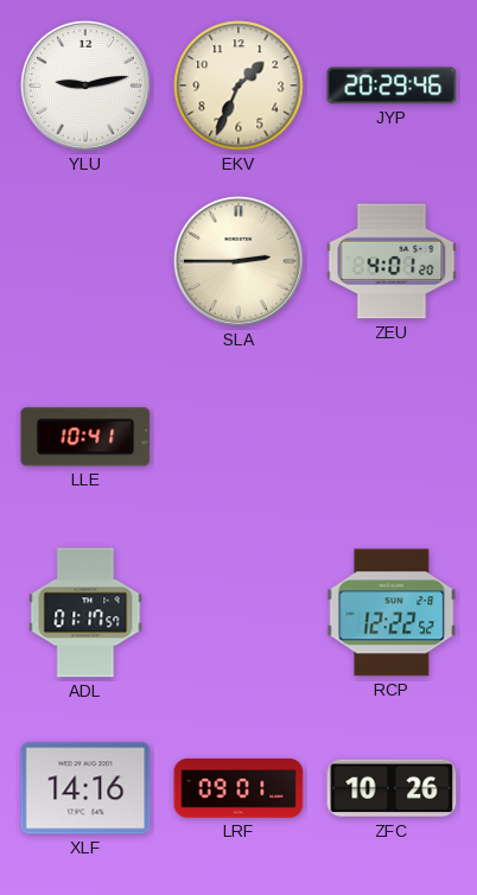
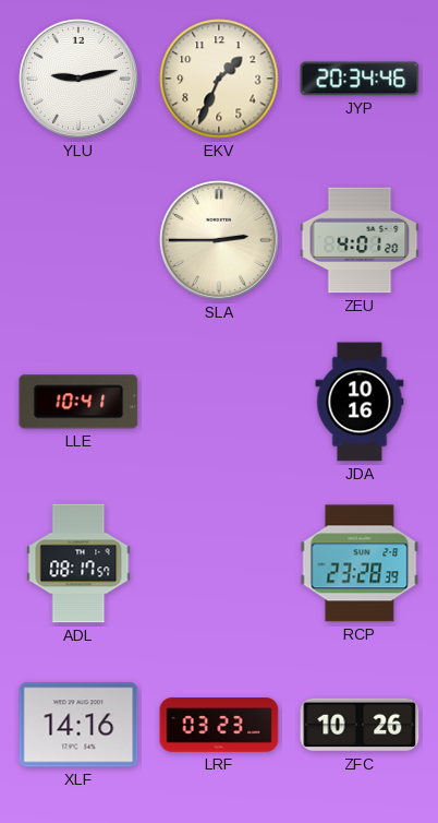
JYP: 20:29 -> 20:34 (360, 79)
JDA: none -> 10:16 (360, 402)
ADL: 01:17 -> 08:17 (78, 563)
RCP: 12:22 -> 23:28 (360, 563)
LRF: 09:01 -> 03:23 (219, 725)
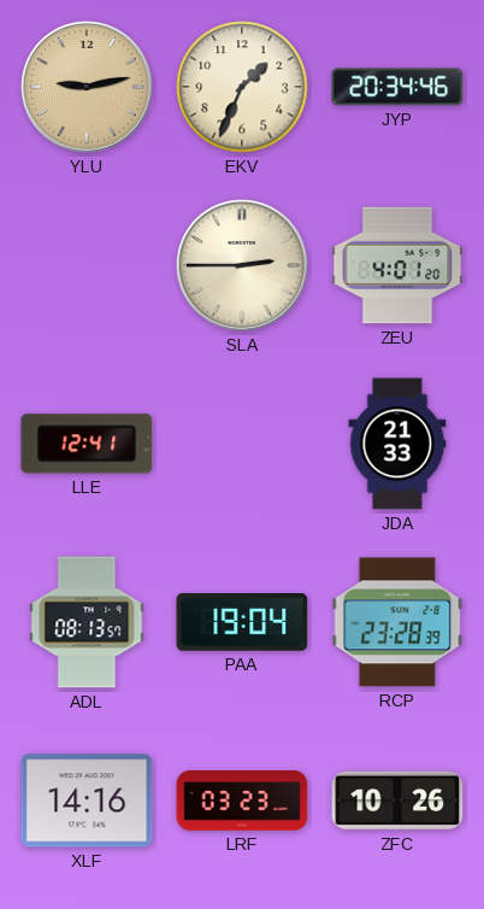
YLU dial: white -> champagne (87, 87)
LLE: 10:41 -> 12:41 (87, 444)
JDA: 10:16 -> 21:33 (397, 444)
ADL: 08:17 -> 08:13 (87, 622)
PAA: none -> 19:04 (242, 623)
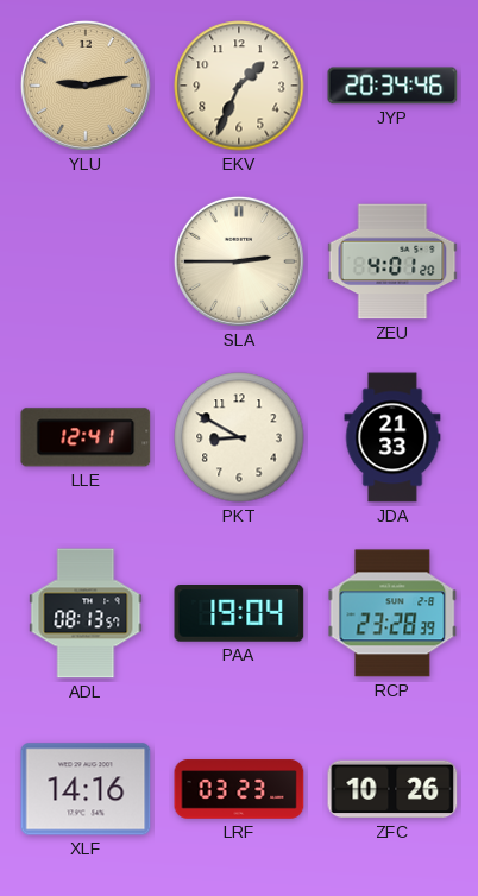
PKT: none -> 8:50 (239, 437)
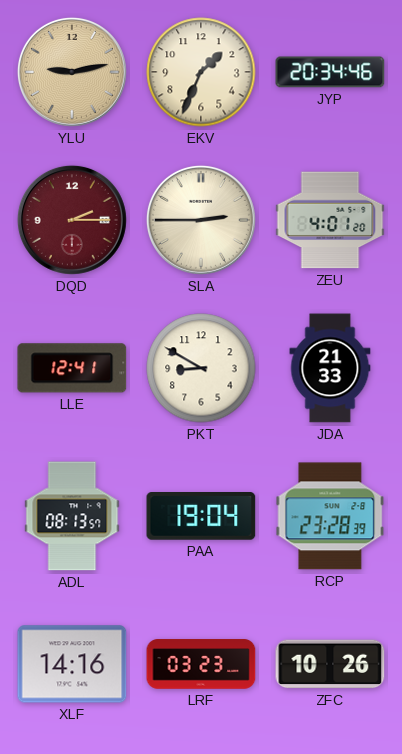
DQD: none -> 2:15 (72, 220)
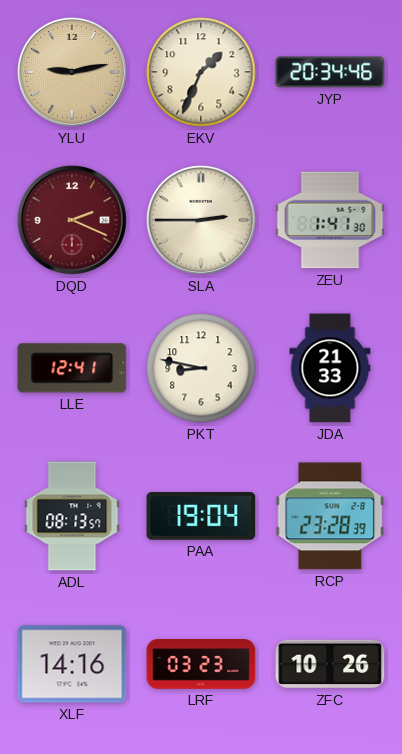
DQD: 2:15 -> 2:19 (72, 220)
ZEU: 4:01 -> 1:41 (330, 220)
PKT: 8:50 -> 8:47 (201, 368)
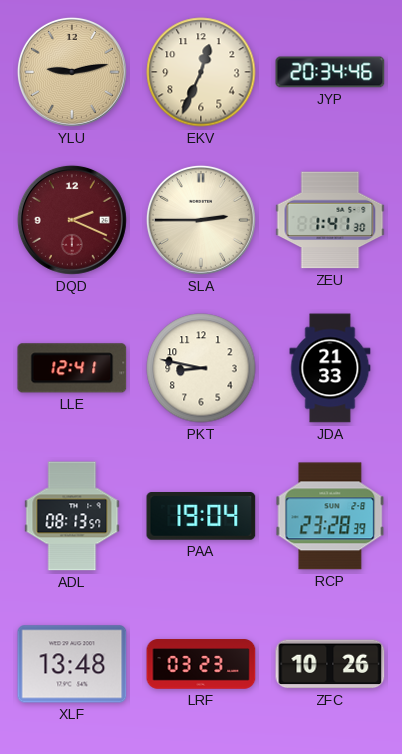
EKV: 1:34 -> 12:34 (201, 72)
XLF: 14:16 -> 13:48 (72, 664)
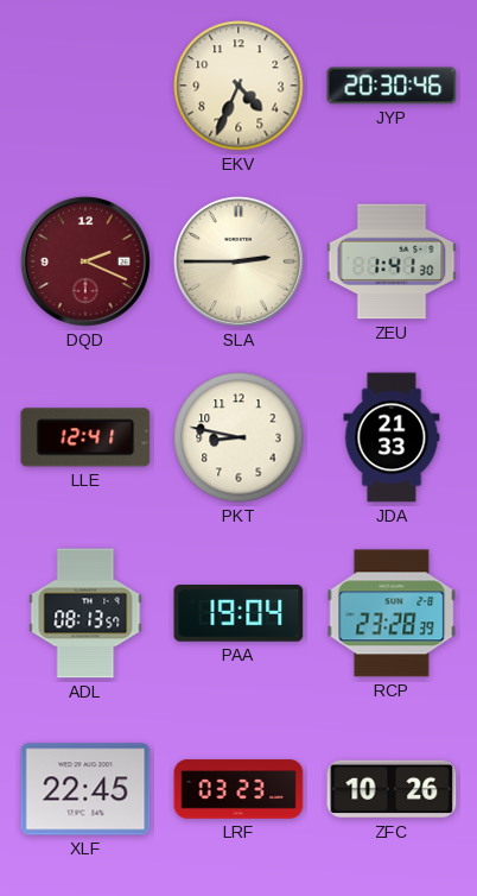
YLU: 9:13 -> none (72, 72)
EKV: 12:34 -> 4:34 (238, 86)
JYP: 20:34 -> 20:30 (392, 86)
XLF: 13:48 -> 22:45 (85, 789)
